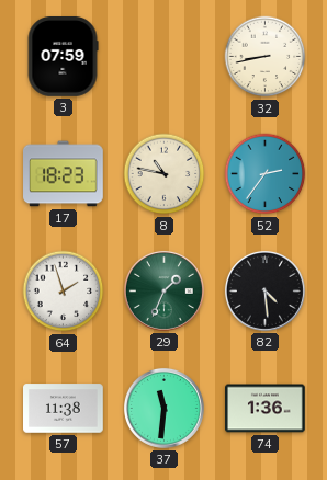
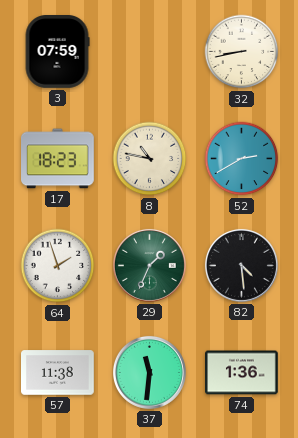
52: 2:36 -> 2:40 (242, 159)
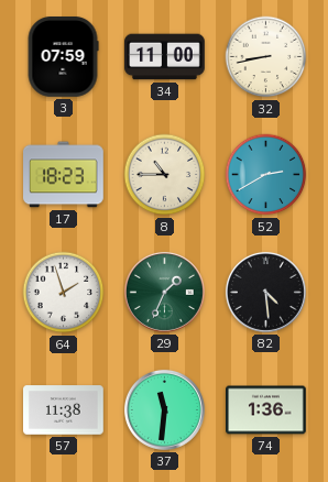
34: none -> 11:00 (165, 57)
8: 10:47 -> 10:45 (165, 175)
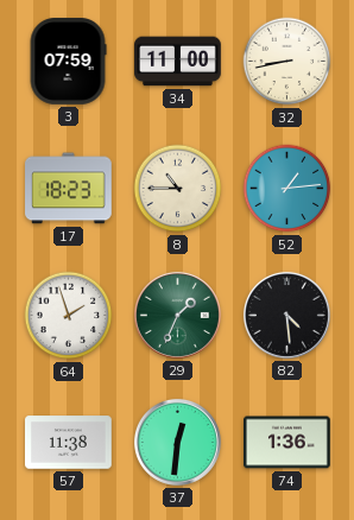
52: 2:40 -> 1:14 (287, 189)
37: 11:31 -> 12:31 (177, 442)
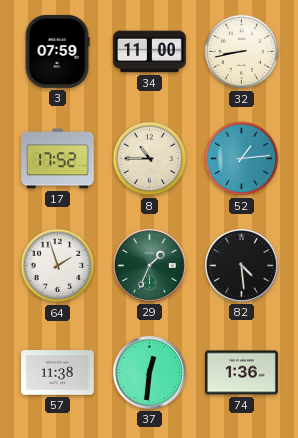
17: 18:23 -> 17:52 (58, 159)
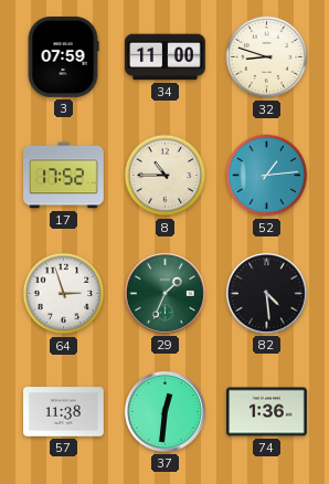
32: 8:43 -> 8:48 (267, 57)
64: 1:57 -> 2:57 (64, 294)
